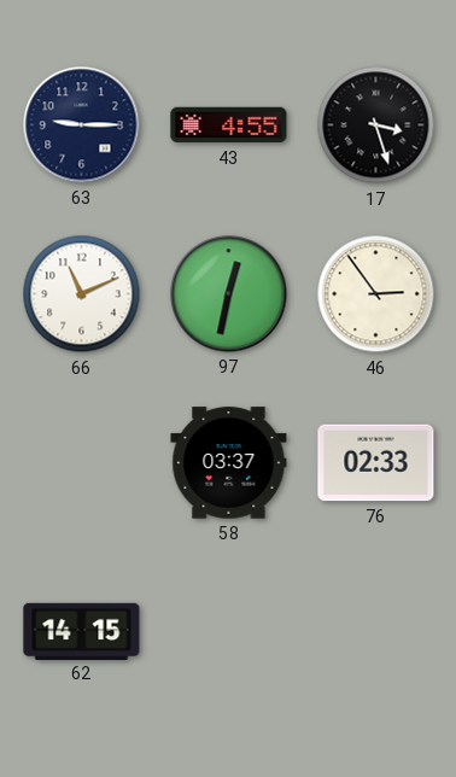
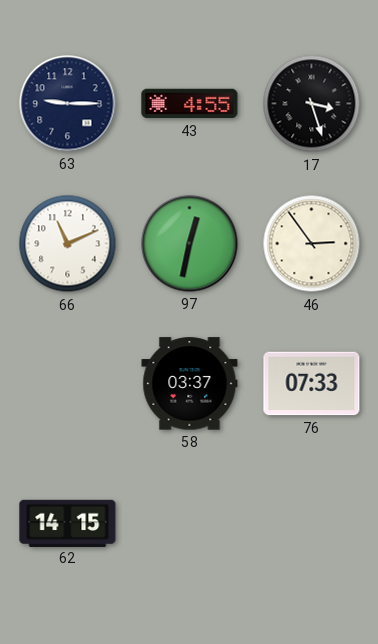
76: 02:33 -> 07:33 (312, 384)
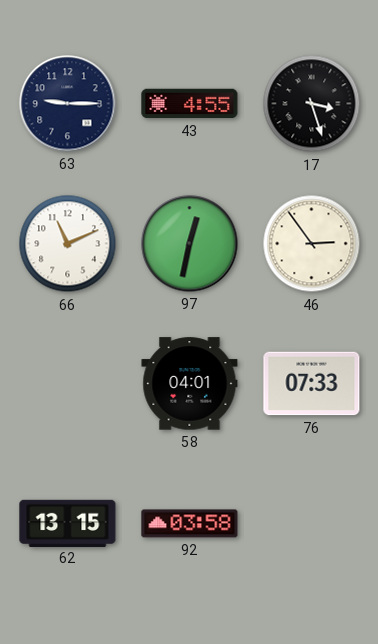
58: 03:37 -> 04:01 (190, 384)
62: 14:15 -> 13:15 (68, 523)
92: none -> 03:58 (190, 524)
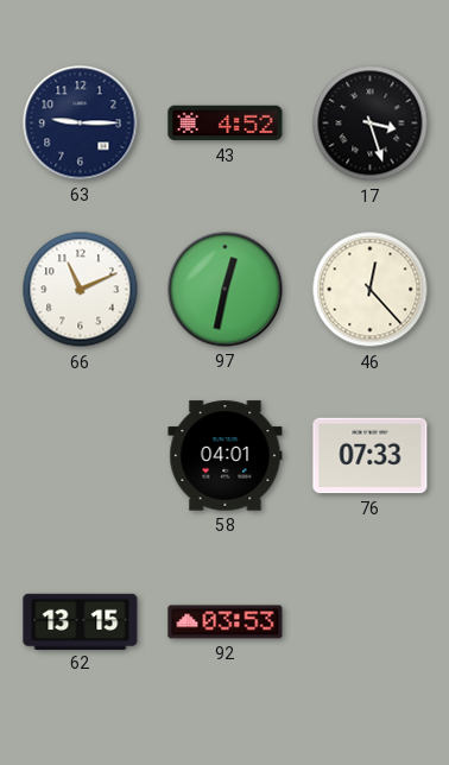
43: 4:55 -> 4:52 (226, 124)
46: 2:54 -> 12:23 (371, 290)
92: 03:58 -> 03:53 (226, 622)
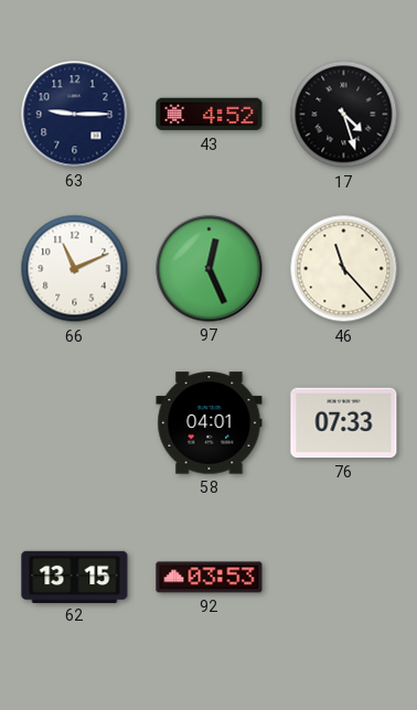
17: 3:27 -> 4:27 (344, 115)
97: 12:32 -> 12:26 (210, 269)
46: 12:23 -> 11:23 (344, 269)
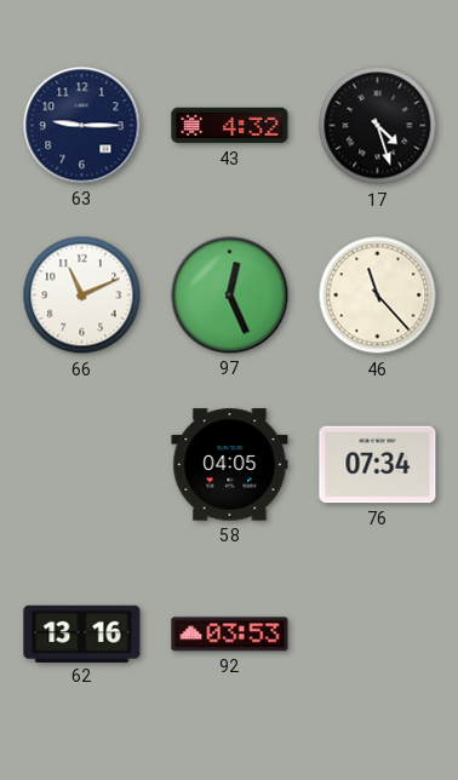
43: 4:52 -> 4:32 (230, 126)
58: 04:01 -> 04:05 (230, 465)
76: 07:33 -> 07:34 (378, 465)
62: 13:15 -> 13:16 (82, 633)
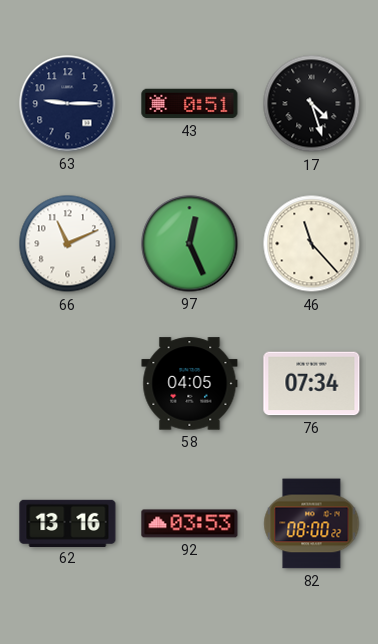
43: 4:32 -> 0:51 (190, 104)
82: none -> 08:00 (312, 524)
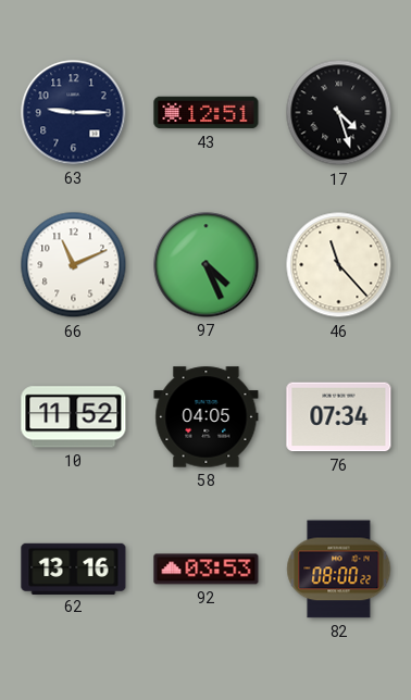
43: 0:51 -> 12:51 (207, 113)
97: 12:26 -> 4:26 (207, 265)
10: none -> 11:52 (74, 417)
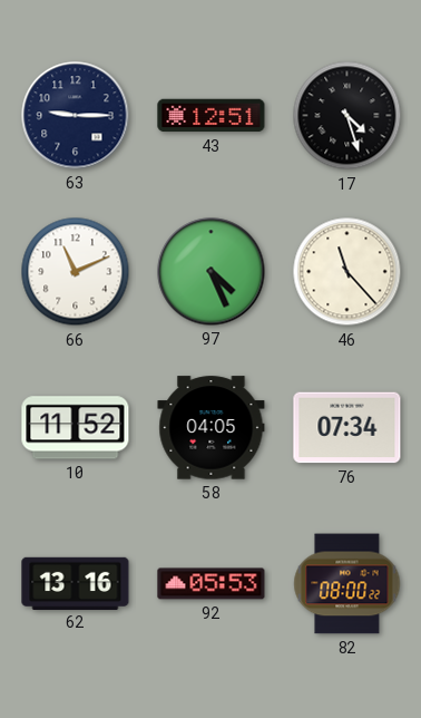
92: 03:53 -> 05:53 (212, 584)
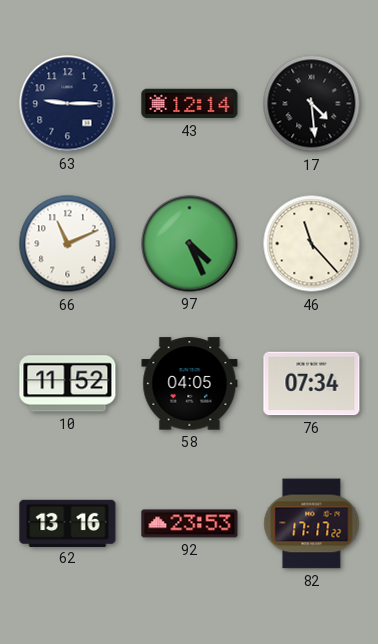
43: 12:51 -> 12:14 (190, 104)
17: 4:27 -> 4:29 (312, 104)
92: 05:53 -> 23:53 (190, 524)
82: 08:00 -> 17:17 (312, 524)
